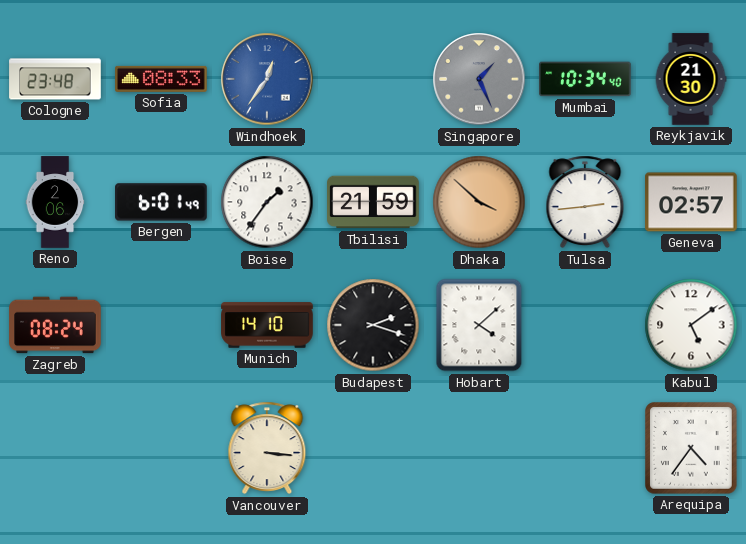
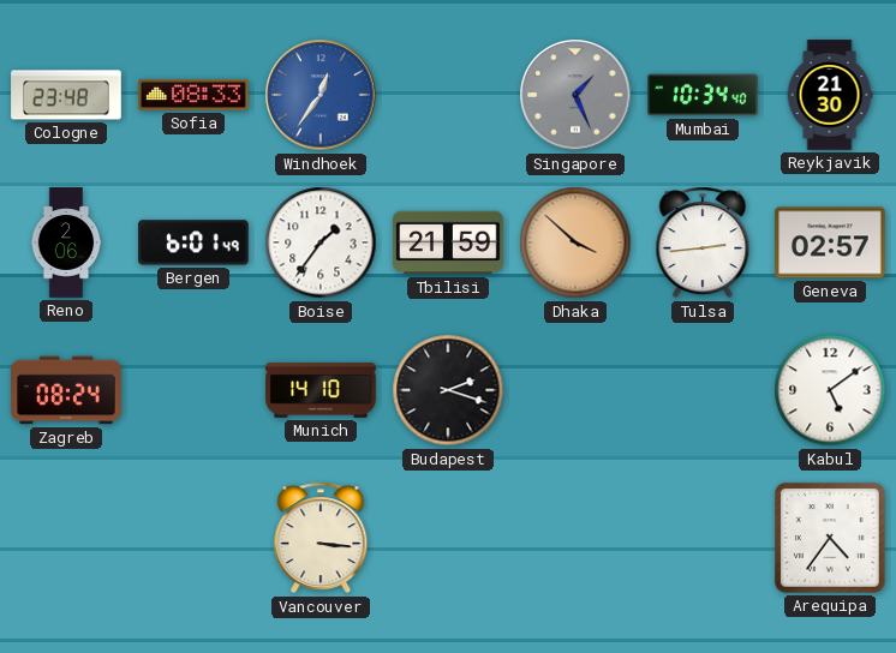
Hobart: 4:08 -> none (479, 325)
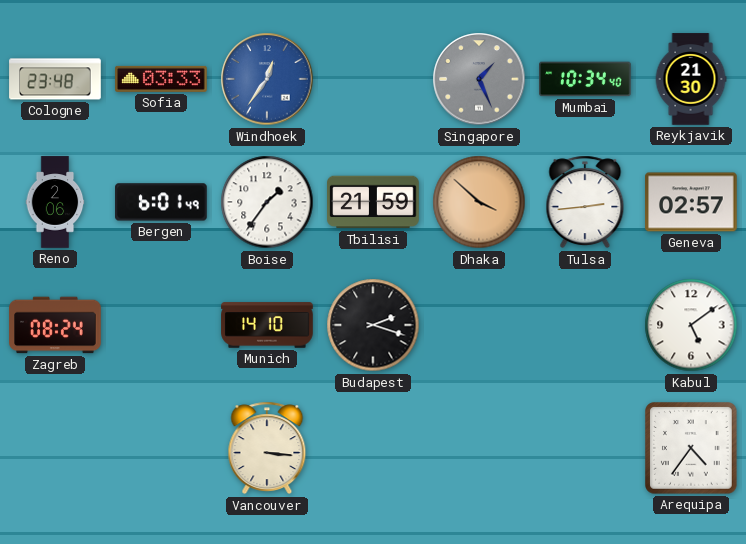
Sofia: 08:33 -> 03:33 (161, 79)
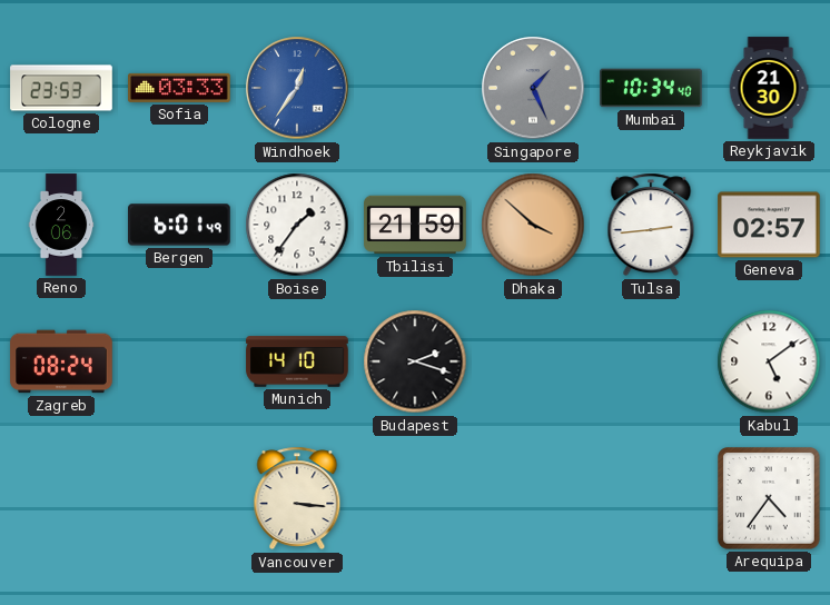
Cologne: 23:48 -> 23:53 (61, 88)
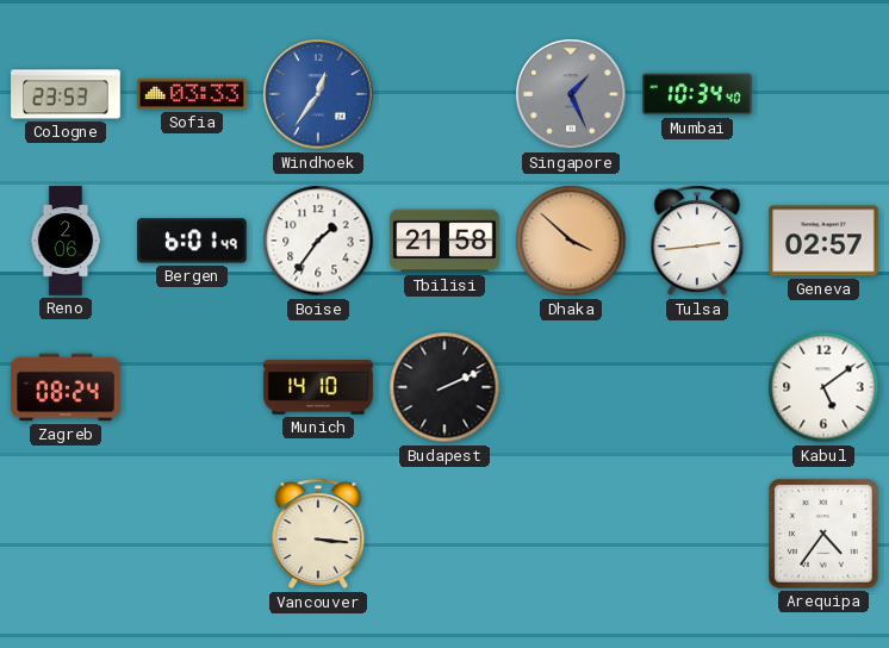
Reykjavik: 21:30 -> none (769, 88)
Tbilisi: 21:59 -> 21:58 (444, 241)
Budapest: 2:18 -> 2:11 (444, 387)
